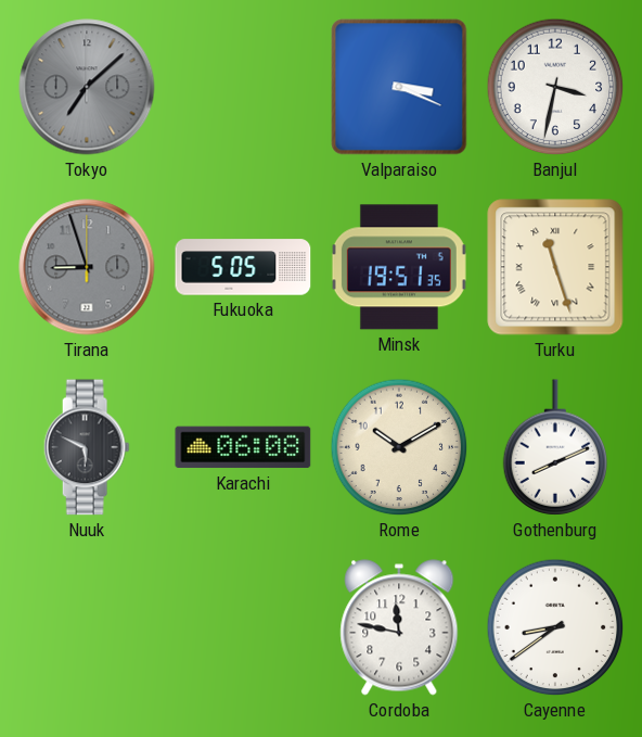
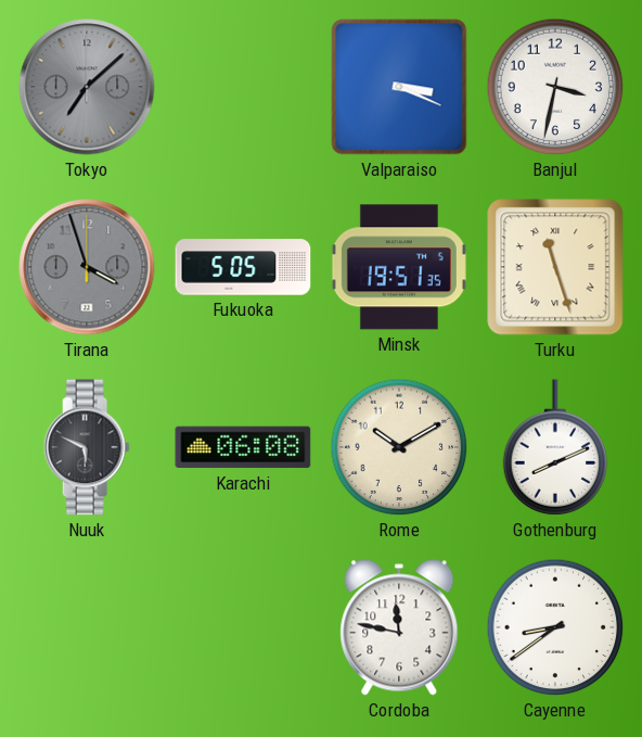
Tirana: 8:57 -> 3:57 (87, 267)
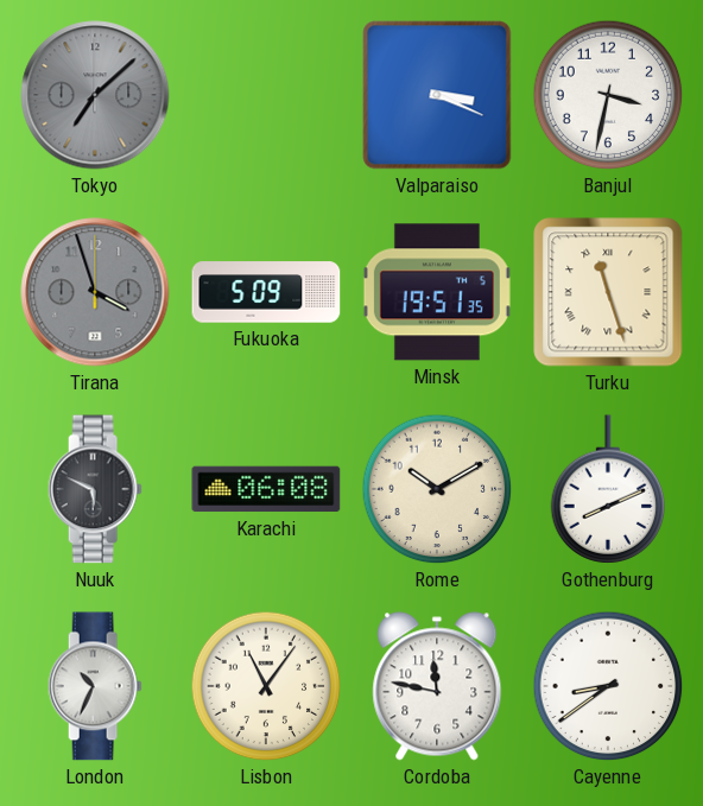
Fukuoka: 5:05 -> 5:09 (266, 292)
London: none -> 10:34 (95, 686)
Lisbon: none -> 11:06 (266, 686)
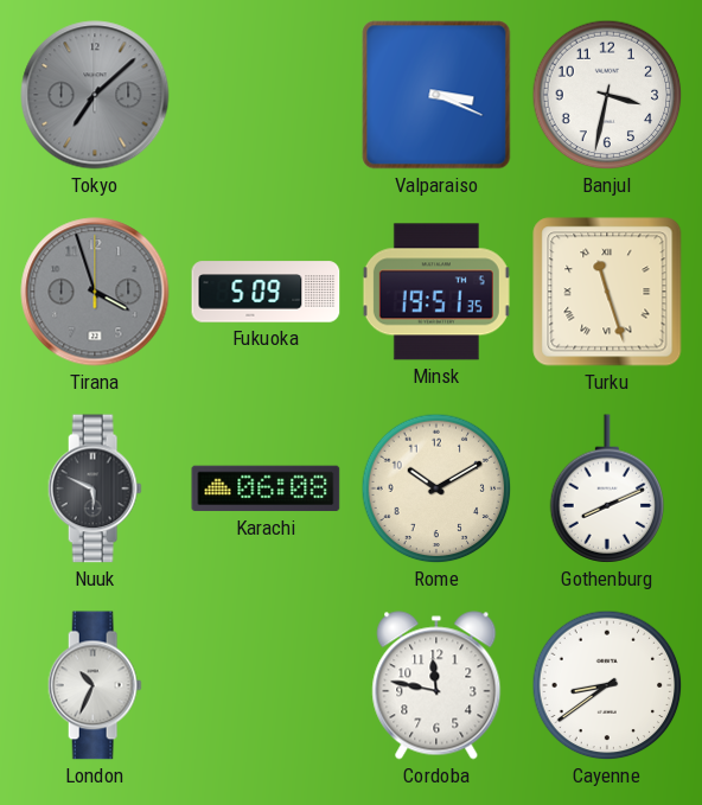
Lisbon: 11:06 -> none (266, 686)
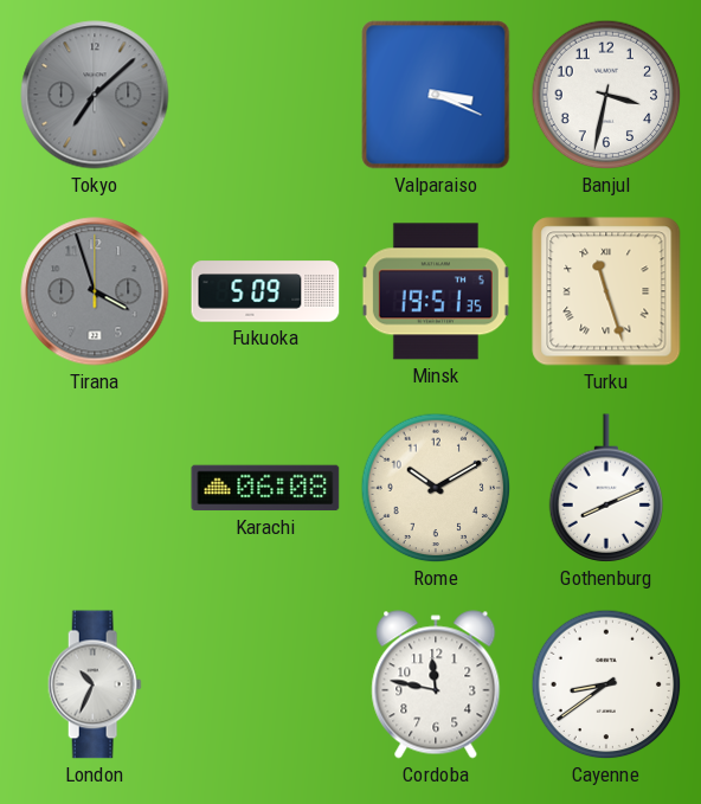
Nuuk: 5:49 -> none (95, 488)
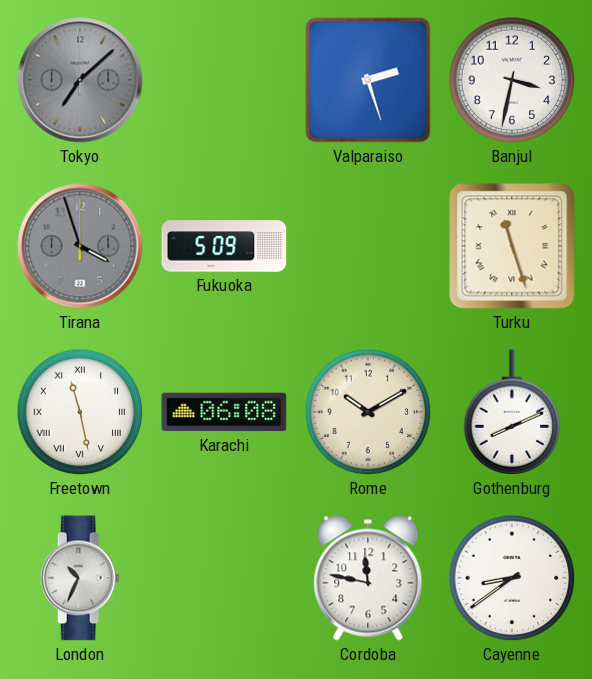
Valparaiso: 3:19 -> 2:27 (368, 80)
Minsk: 19:51 -> none (436, 291)
Freetown: none -> 11:28 (80, 412)
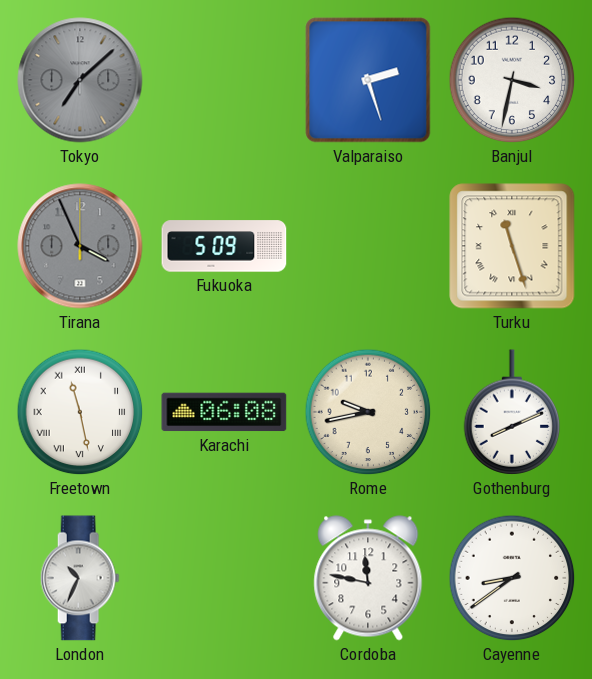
Tirana: 3:57 -> 3:56 (80, 246)
Rome: 10:10 -> 9:43 (368, 412)
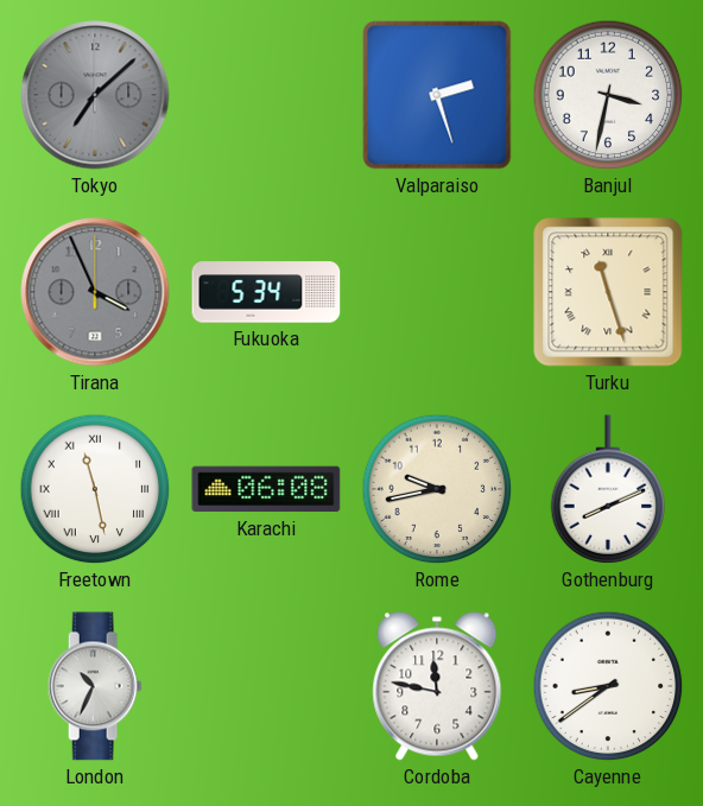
Fukuoka: 5:09 -> 5:34 (266, 292)
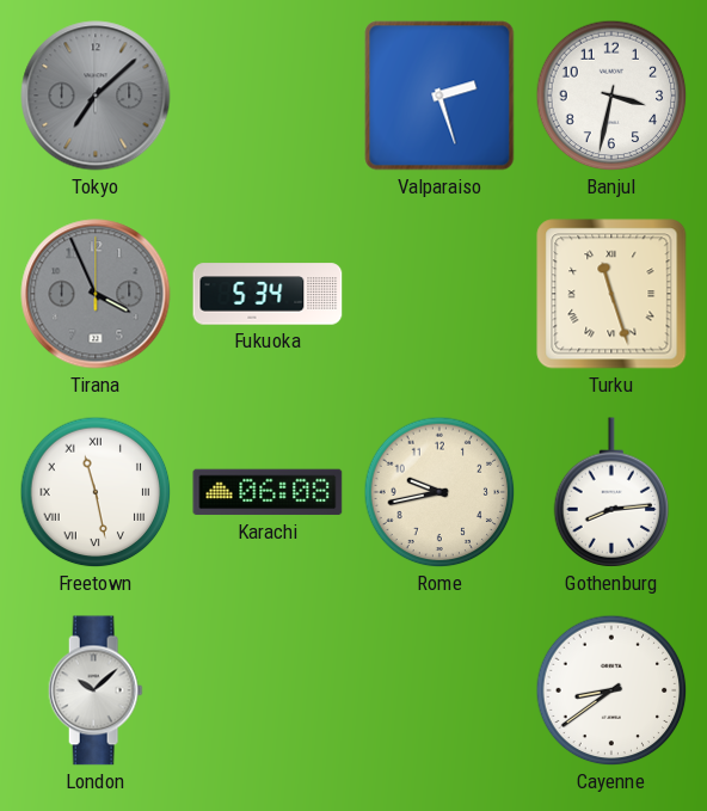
Gothenburg: 8:11 -> 8:14 (611, 492)
London: 10:34 -> 10:08 (96, 690)
Cordoba: 11:47 -> none (437, 686)
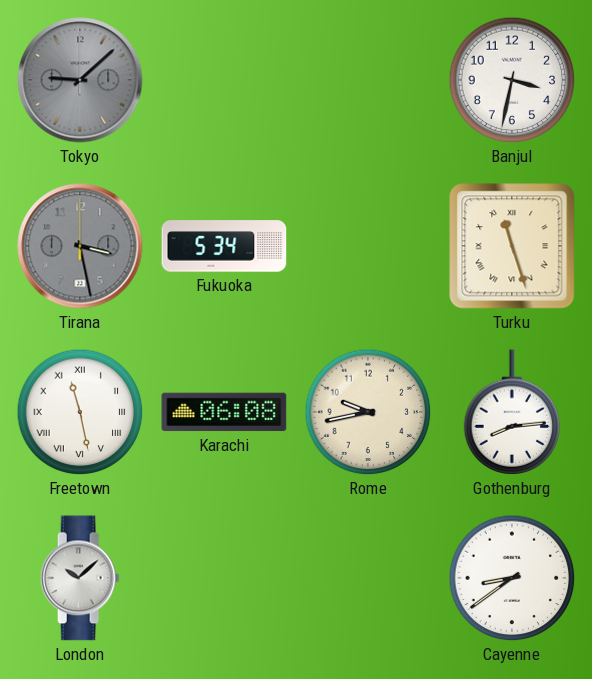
Tokyo: 7:08 -> 9:08 (80, 80)
Valparaiso: 2:27 -> none (439, 96)
Tirana: 3:56 -> 3:28 (80, 246)
